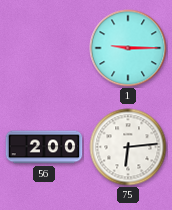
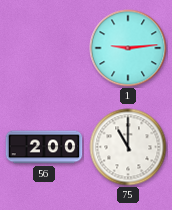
1: 9:15 -> 9:14 (128, 48)
75: 6:14 -> 11:00 (128, 147)
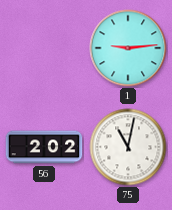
56: 2:00 -> 2:02 (44, 147)
75: 11:00 -> 11:02 (128, 147)
